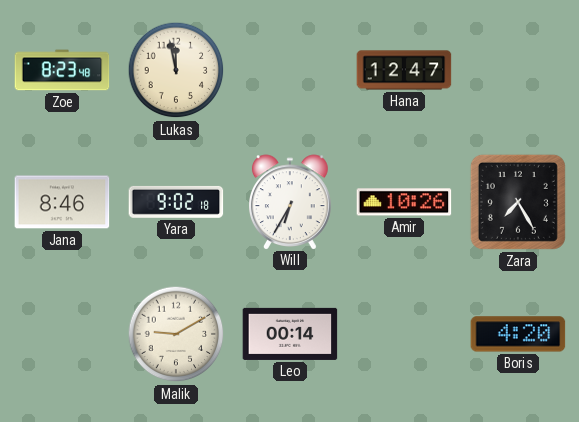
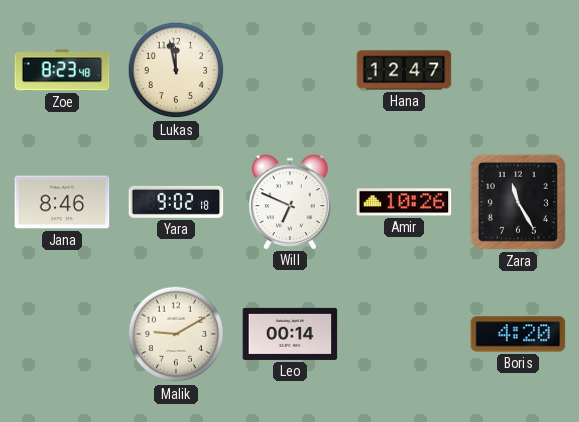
Will: 6:35 -> 6:49 (291, 202)
Zara: 7:25 -> 11:25 (518, 202)
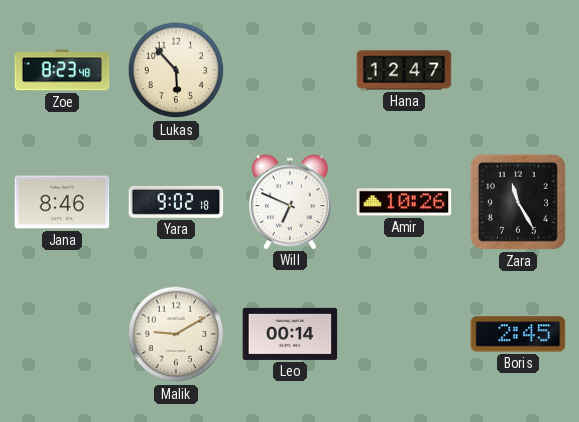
Lukas: 11:58 -> 5:53 (176, 70)
Boris: 4:20 -> 2:45 (518, 334)
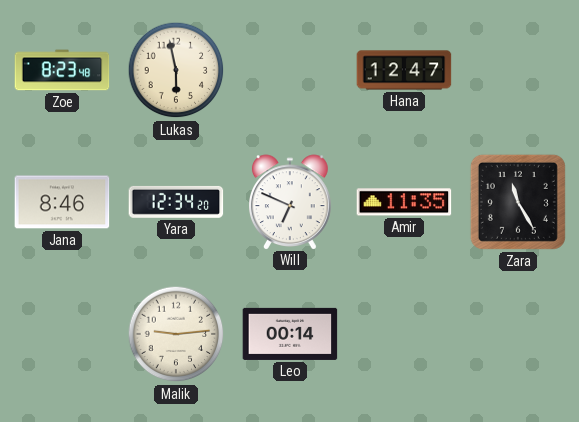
Lukas: 5:53 -> 5:58 (176, 70)
Yara: 9:02 -> 12:34 (176, 202)
Amir: 10:26 -> 11:35 (404, 202)
Malik: 9:10 -> 9:14 (176, 334)
Boris: 2:45 -> none (518, 334)
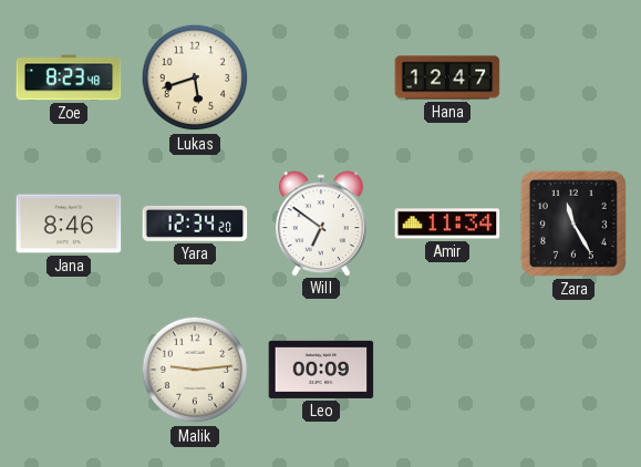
Lukas: 5:58 -> 5:42 (195, 77)
Will: 6:49 -> 6:51 (322, 224)
Amir: 11:35 -> 11:34 (447, 224)
Leo: 00:14 -> 00:09 (321, 370)
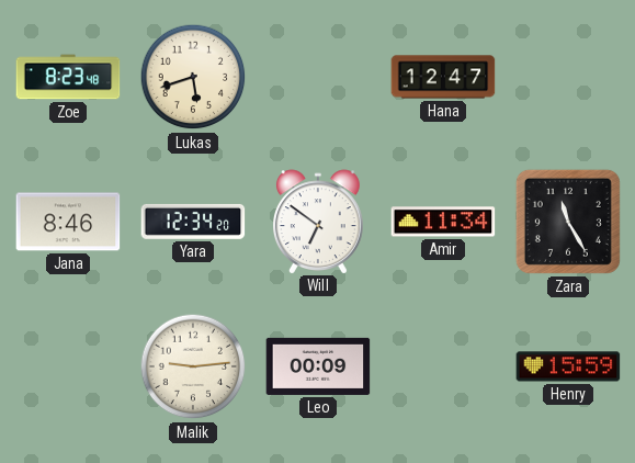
Henry: none -> 15:59 (568, 366)
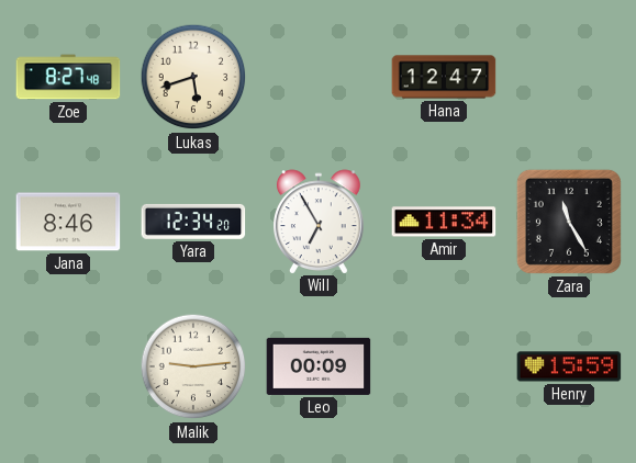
Zoe: 8:23 -> 8:27 (68, 77)
Will: 6:51 -> 6:55 (320, 222)
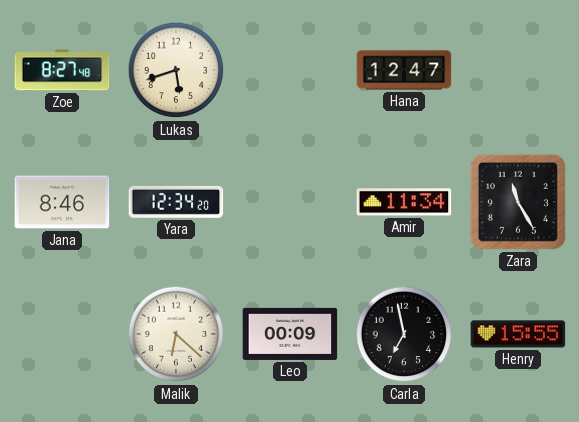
Will: 6:55 -> none (320, 222)
Malik: 9:14 -> 6:22 (176, 334)
Carla: none -> 6:58 (404, 334)
Henry: 15:59 -> 15:55 (518, 334)
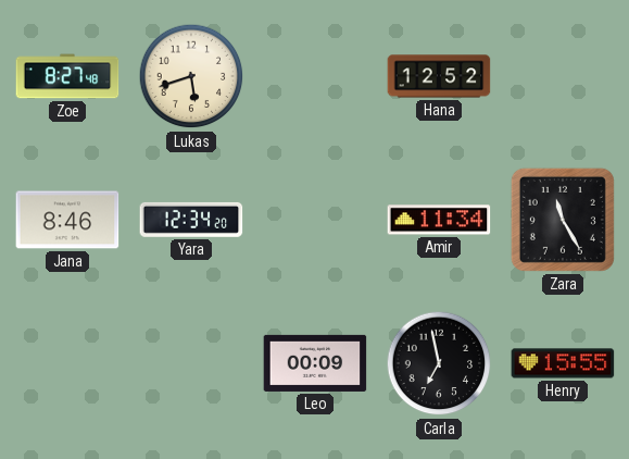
Hana: 12:47 -> 12:52 (439, 76)
Malik: 6:22 -> none (176, 334)
